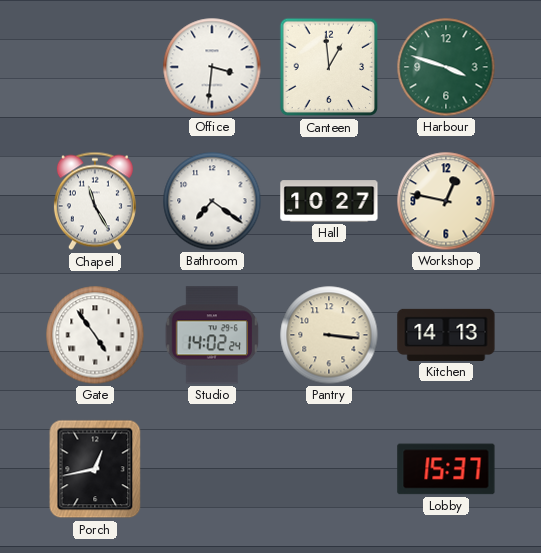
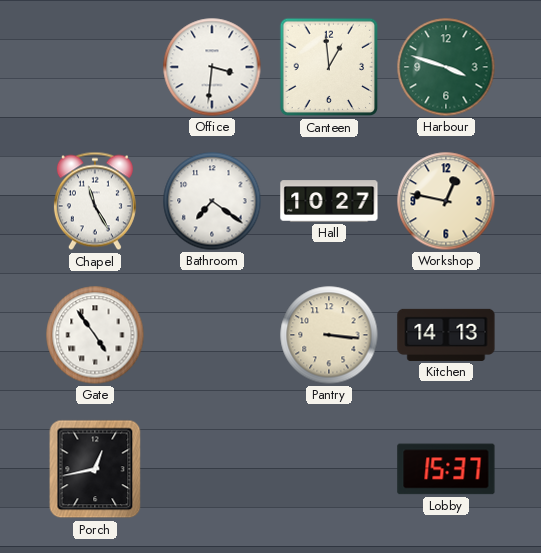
Studio: 14:02 -> none (212, 335)
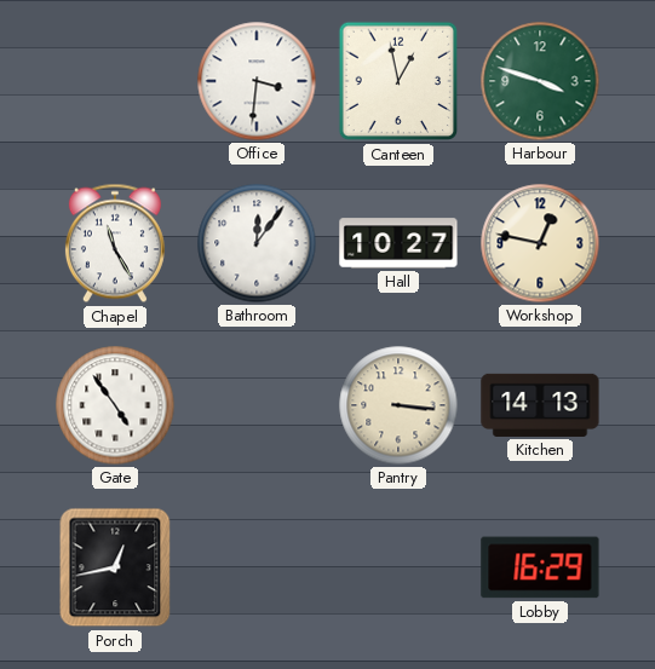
Canteen: 12:59 -> 12:58 (398, 81)
Bathroom: 7:21 -> 12:06 (257, 243)
Lobby: 15:37 -> 16:29 (540, 567)
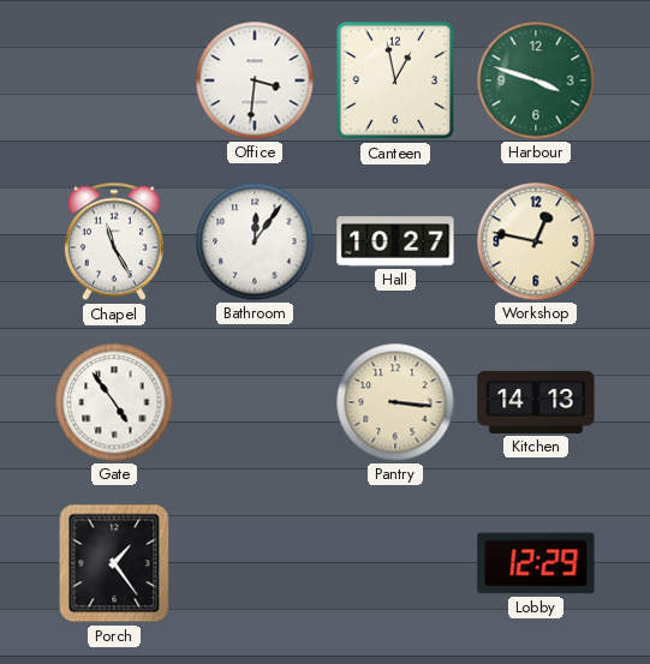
Porch: 12:43 -> 1:24 (114, 563)
Lobby: 16:29 -> 12:29 (536, 563)
